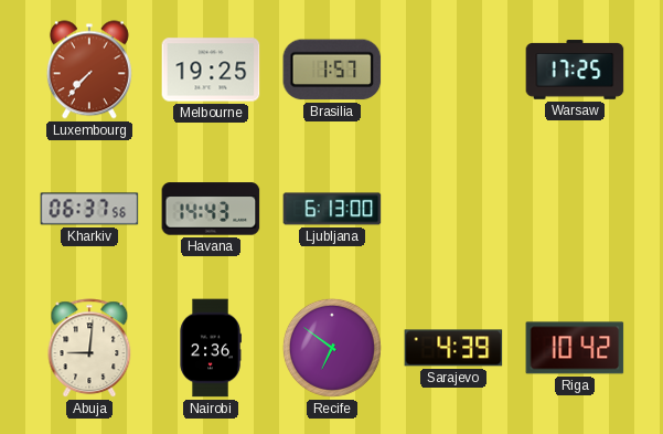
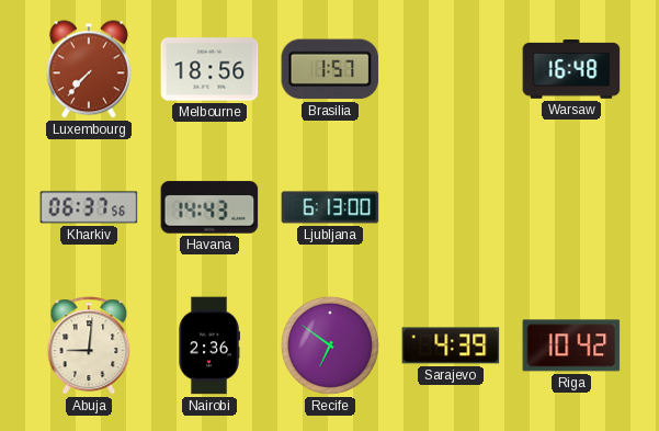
Melbourne: 19:25 -> 18:56 (209, 69)
Warsaw: 17:25 -> 16:48 (571, 69)
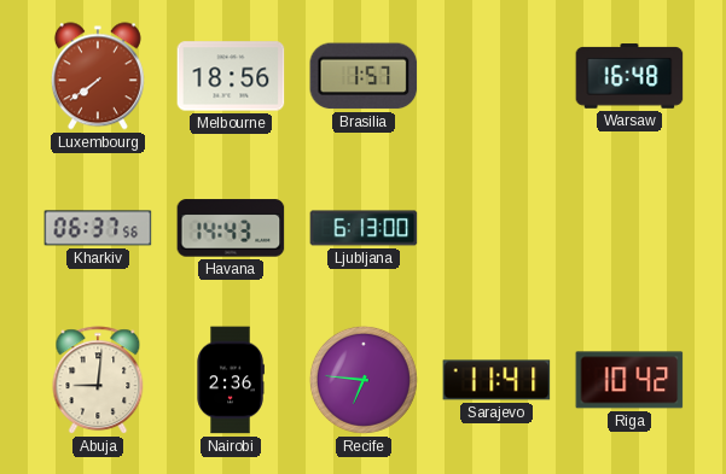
Luxembourg: 7:37 -> 7:39 (98, 76)
Recife: 6:51 -> 6:46 (364, 380)
Sarajevo: 4:39 -> 11:41 (496, 380)
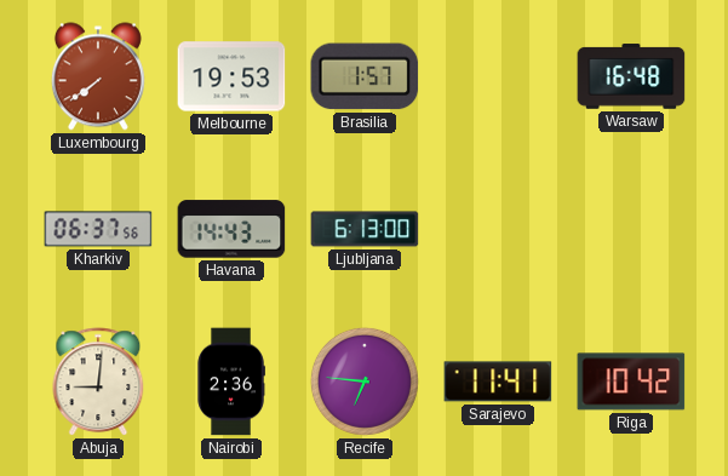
Melbourne: 18:56 -> 19:53 (231, 76)
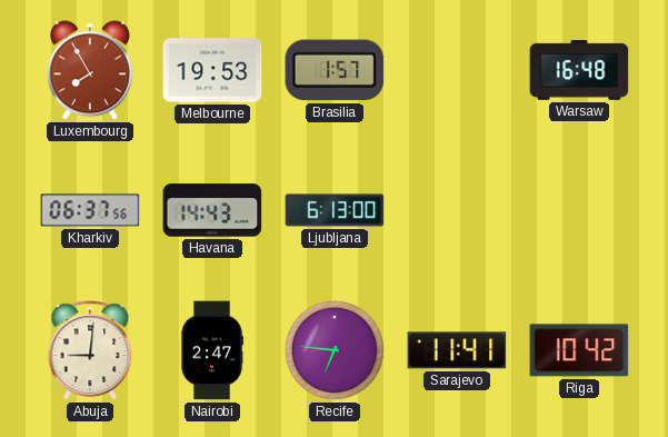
Luxembourg: 7:39 -> 7:55 (90, 70)
Nairobi: 2:36 -> 2:47 (212, 350)
